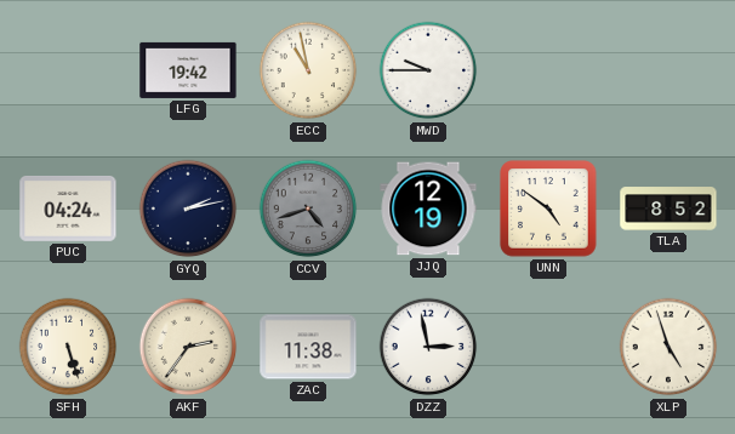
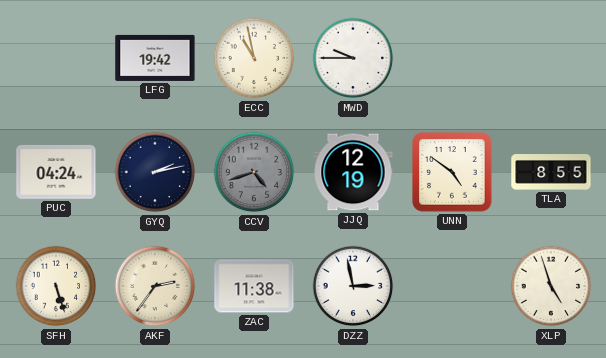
TLA: 8:52 -> 8:55 (551, 172)
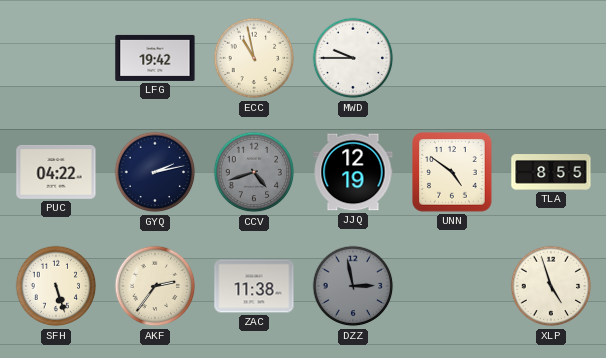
PUC: 04:24 -> 04:22 (56, 172)
DZZ dial: white -> grey (353, 286)
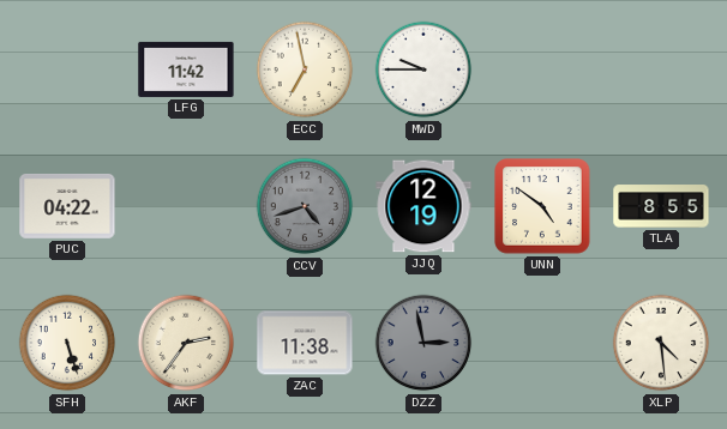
LFG: 19:42 -> 11:42 (186, 70)
ECC: 10:58 -> 6:58 (305, 70)
GYQ: 2:13 -> none (155, 172)
XLP: 4:57 -> 4:29 (661, 343)
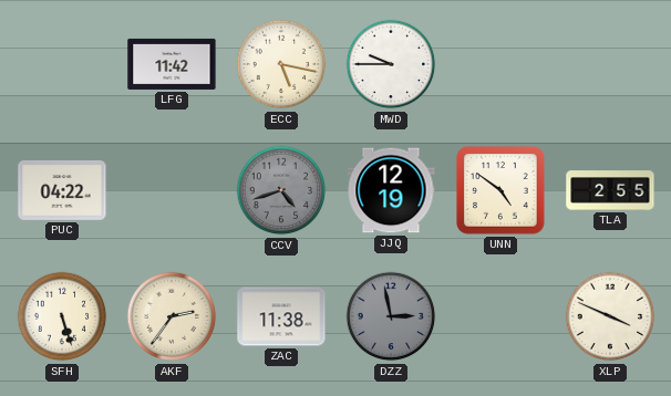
ECC: 6:58 -> 5:17 (281, 64)
TLA: 8:55 -> 2:55 (610, 190)
XLP: 4:29 -> 3:49 (610, 316)
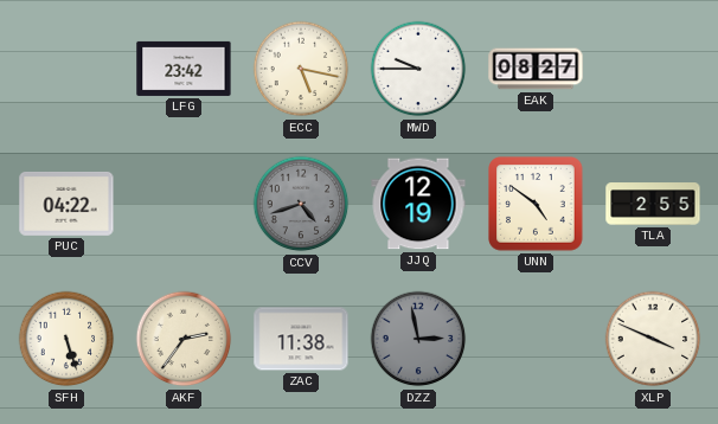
LFG: 11:42 -> 23:42 (184, 69)
EAK: none -> 08:27 (536, 69)
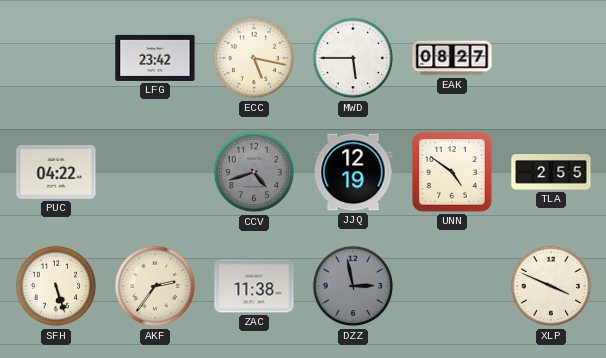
MWD: 9:45 -> 5:45 (353, 58)
